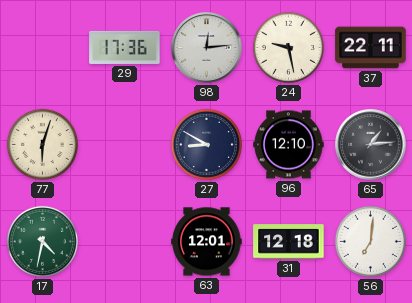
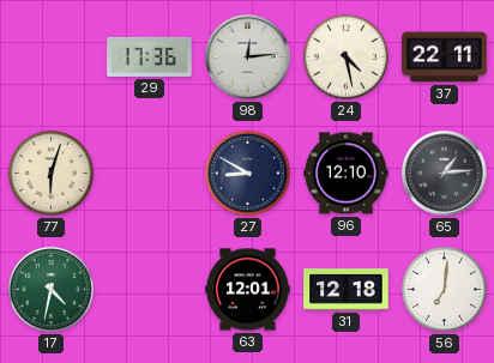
24: 9:28 -> 4:28 (345, 56)
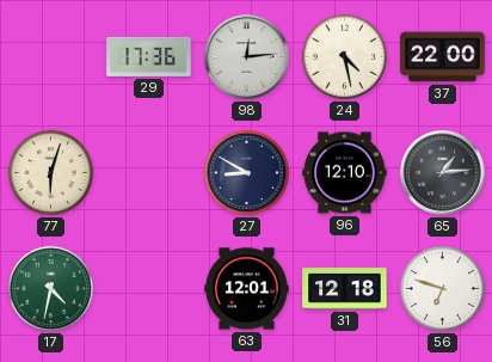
37: 22:11 -> 22:00 (443, 57)
56: 7:01 -> 6:48 (442, 288)
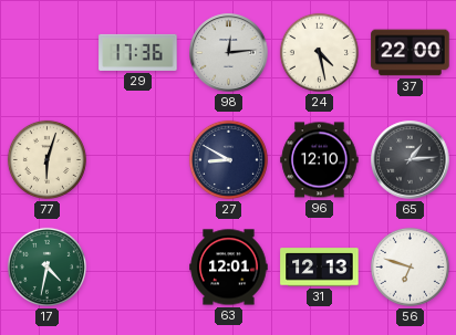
31: 12:18 -> 12:13 (320, 268)
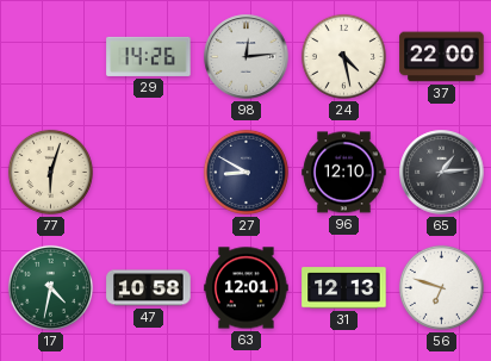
29: 17:36 -> 14:26 (149, 56)
47: none -> 10:58 (149, 288)
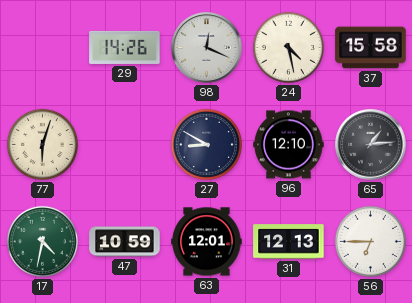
98: 12:14 -> 12:19 (207, 48)
37: 22:00 -> 15:58 (371, 48)
47: 10:58 -> 10:59 (125, 242)
56: 6:48 -> 6:45 (370, 241)
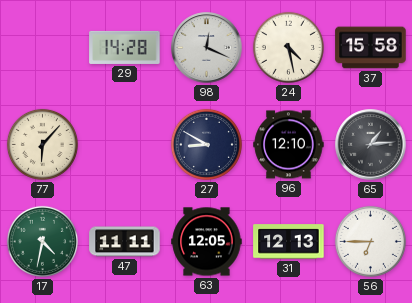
29: 14:26 -> 14:28 (125, 47)
77: 6:03 -> 6:07 (42, 144)
47: 10:59 -> 11:11 (125, 242)
63: 12:01 -> 12:05 (207, 242)
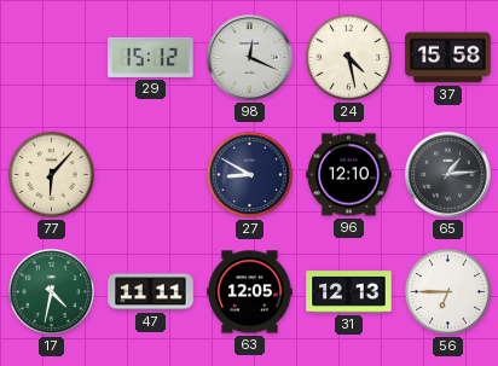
29: 14:28 -> 15:12 (151, 57)
